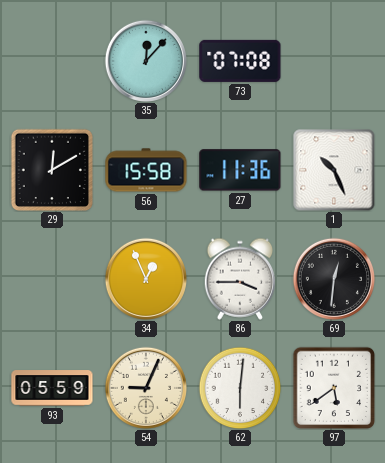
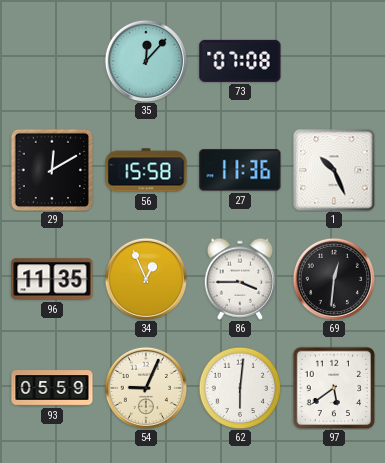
96: none -> 11:35 (52, 279)
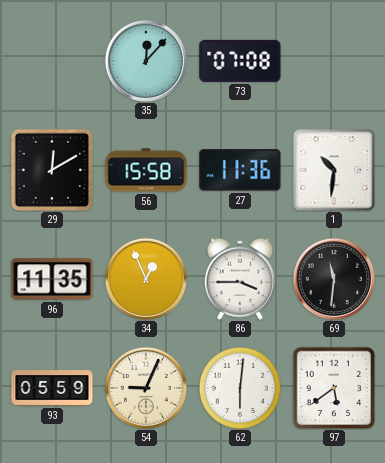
1: 10:26 -> 10:31 (334, 170)
69: 12:31 -> 11:31 (334, 279)
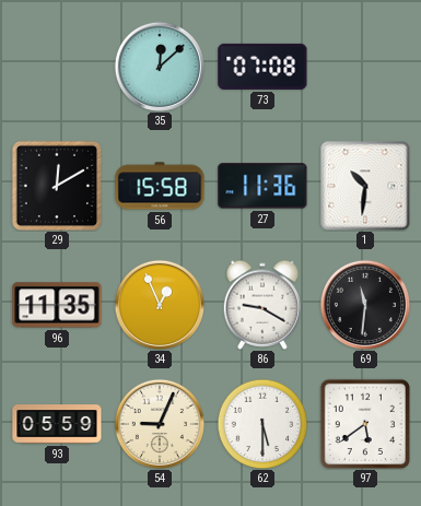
35: 12:07 -> 12:08 (160, 67)
86: 3:45 -> 9:20 (262, 305)
62: 6:01 -> 5:30 (262, 424)
